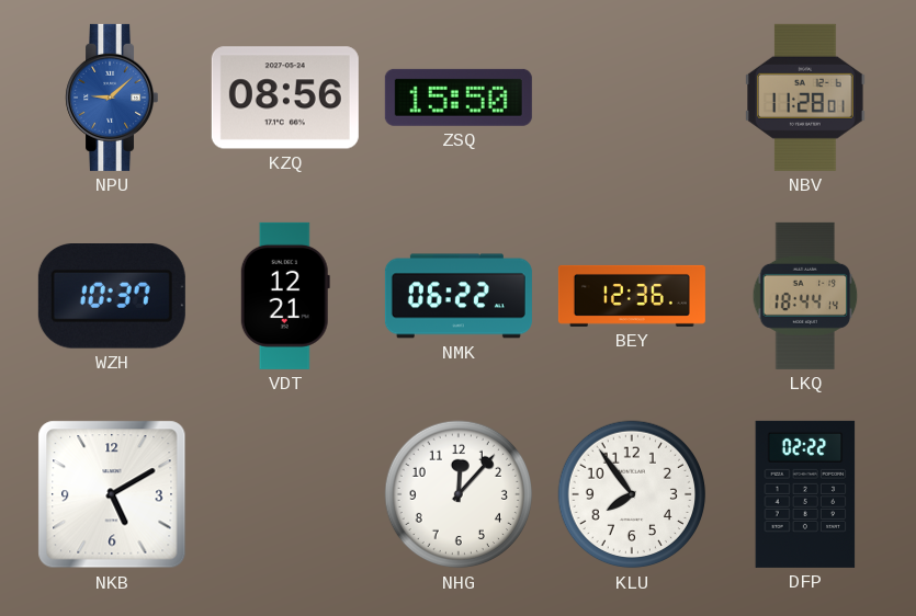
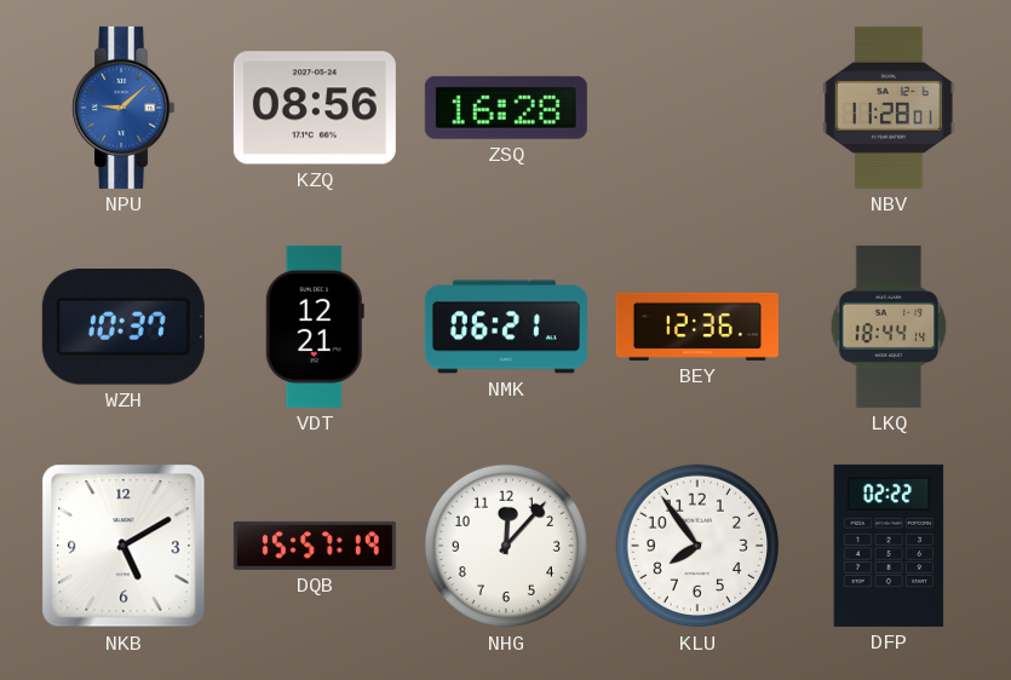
ZSQ: 15:50 -> 16:28 (506, 108)
NMK: 06:22 -> 06:21 (506, 327)
DQB: none -> 15:57 (315, 546)
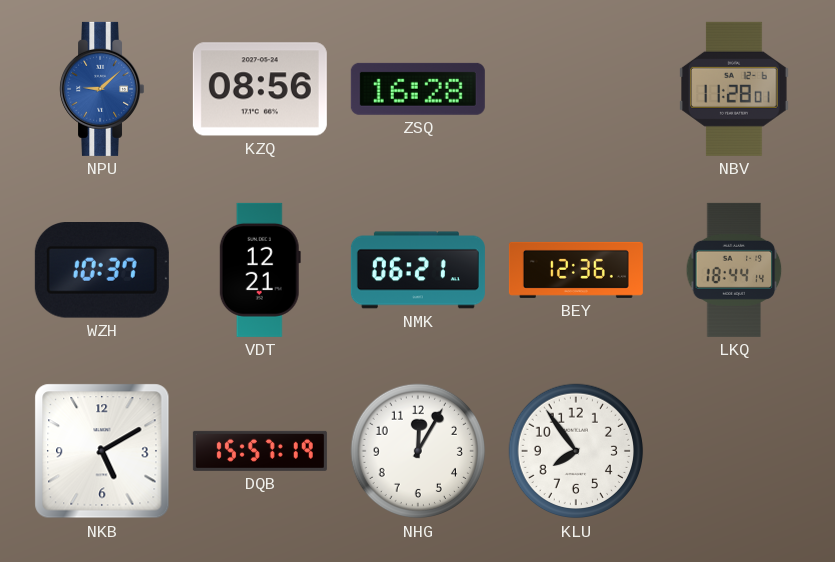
NHG: 12:07 -> 12:05 (418, 451)
DFP: 02:22 -> none (889, 546)
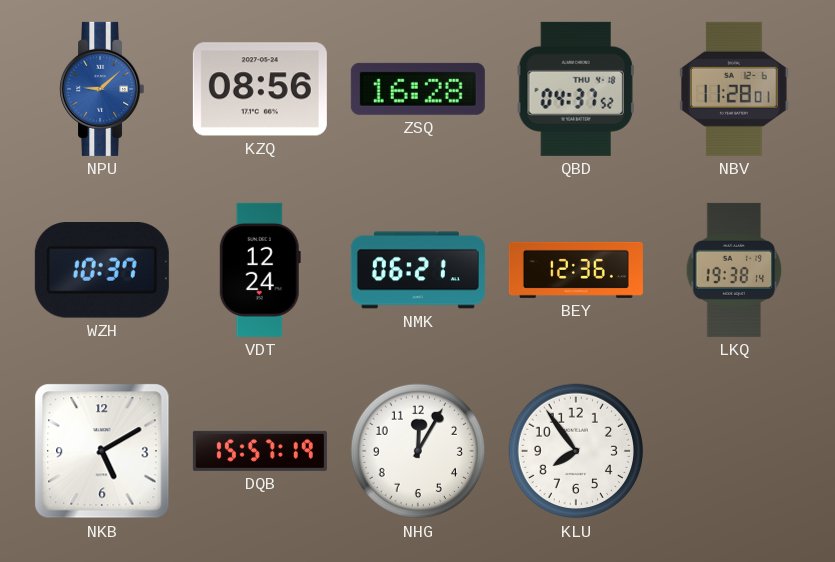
QBD: none -> 04:37 (576, 89)
VDT: 12:21 -> 12:24 (260, 270)
LKQ: 18:44 -> 19:38 (734, 270)
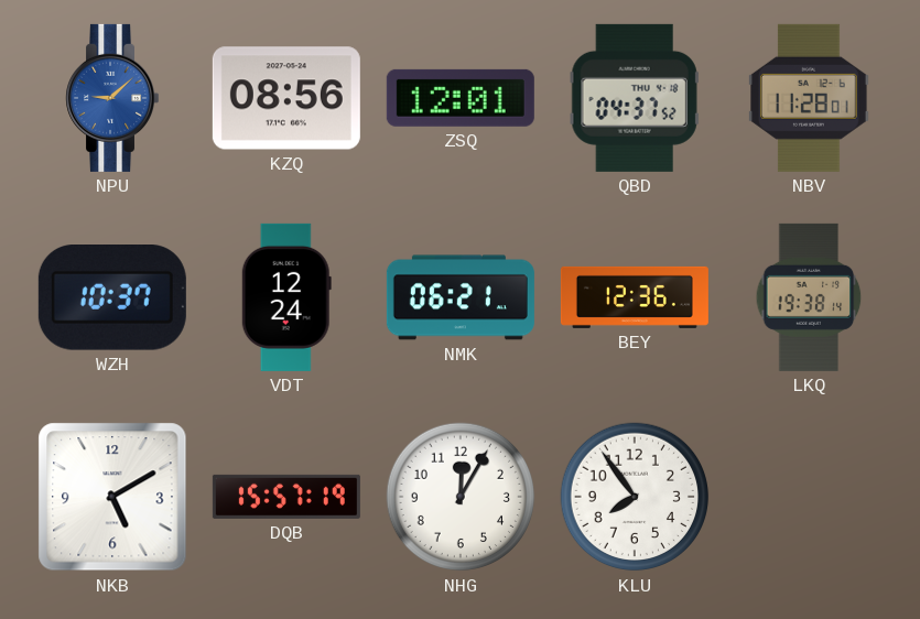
ZSQ: 16:28 -> 12:01 (461, 98)
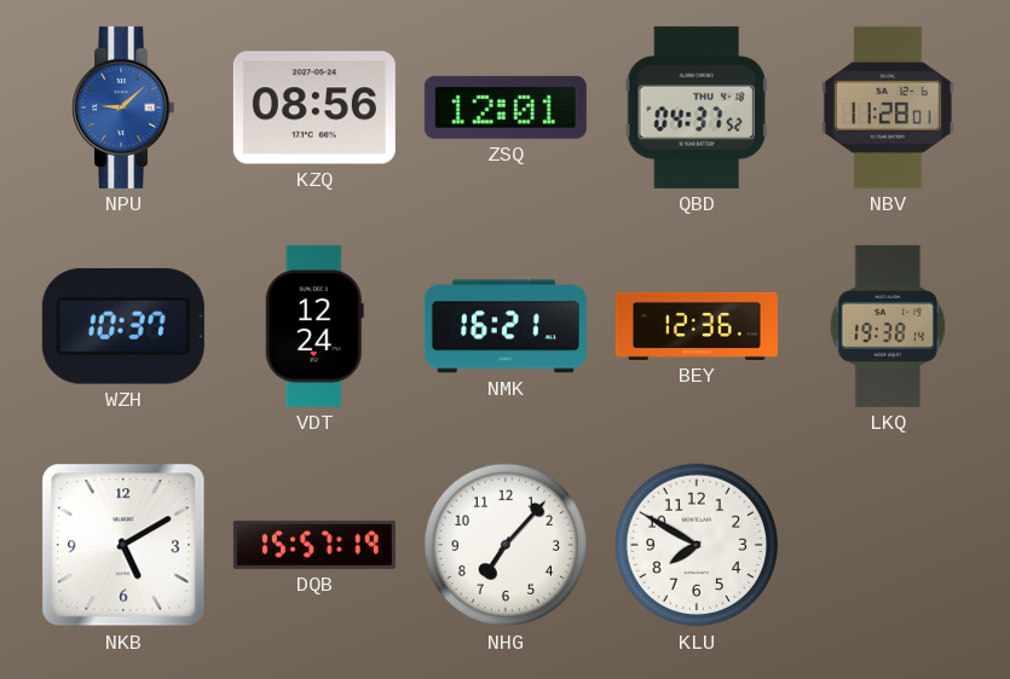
NMK: 06:21 -> 16:21 (506, 326)
NHG: 12:05 -> 7:07 (506, 545)
KLU: 7:54 -> 7:50 (697, 545)
